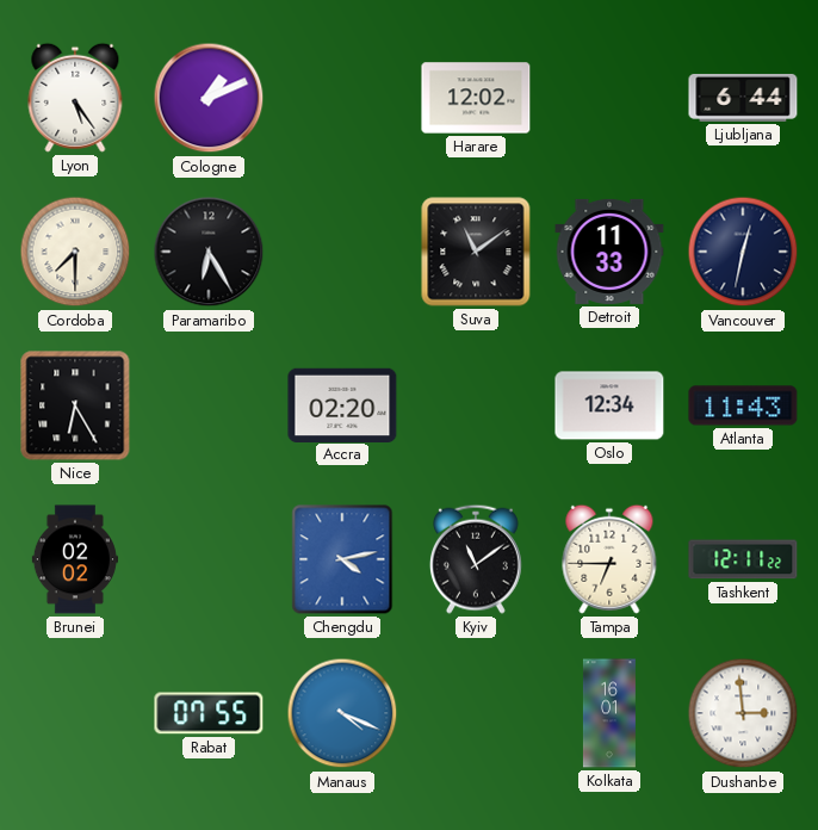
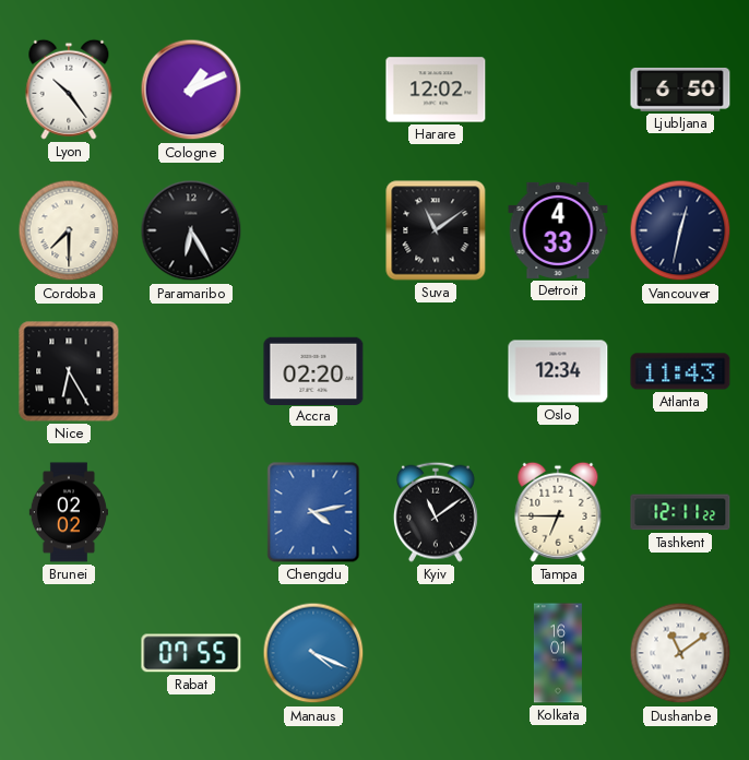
Lyon: 5:24 -> 10:24 (69, 90)
Ljubljana: 6:44 -> 6:50 (680, 90)
Detroit: 11:33 -> 4:33 (558, 230)
Dushanbe: 2:59 -> 11:09 (680, 653)
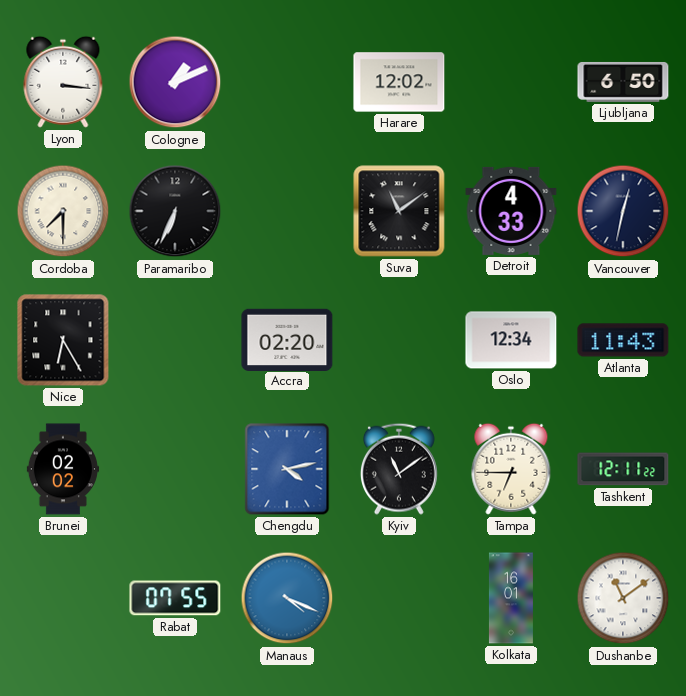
Lyon: 10:24 -> 3:16 (63, 82)
Paramaribo: 6:25 -> 6:34 (175, 211)
